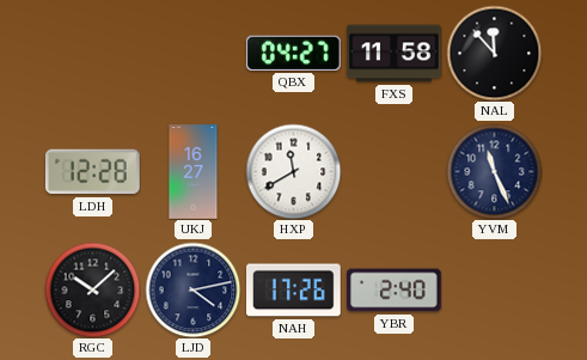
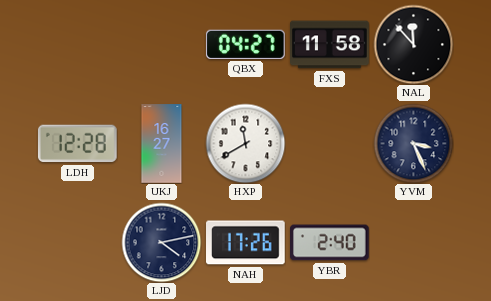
YVM: 11:26 -> 3:26 (413, 143)
RGC: 10:08 -> none (92, 289)
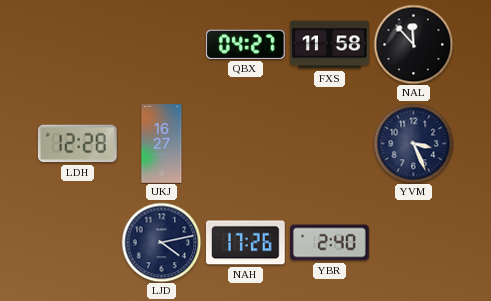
HXP: 11:40 -> none (245, 143)
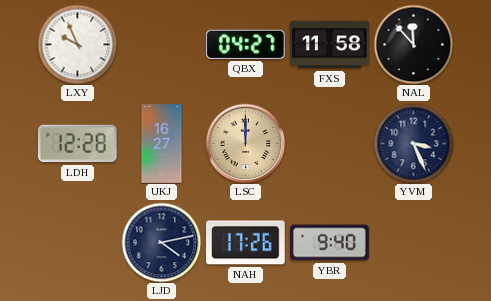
LXY: none -> 9:56 (77, 44)
LSC: none -> 12:00 (245, 143)
YBR: 2:40 -> 9:40 (330, 243)
